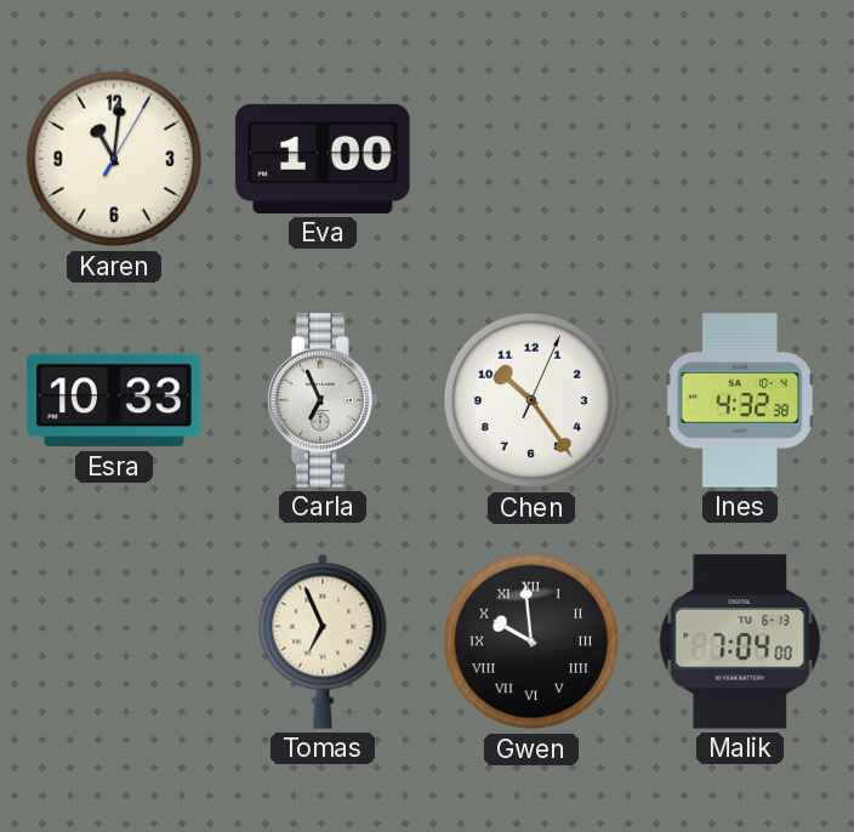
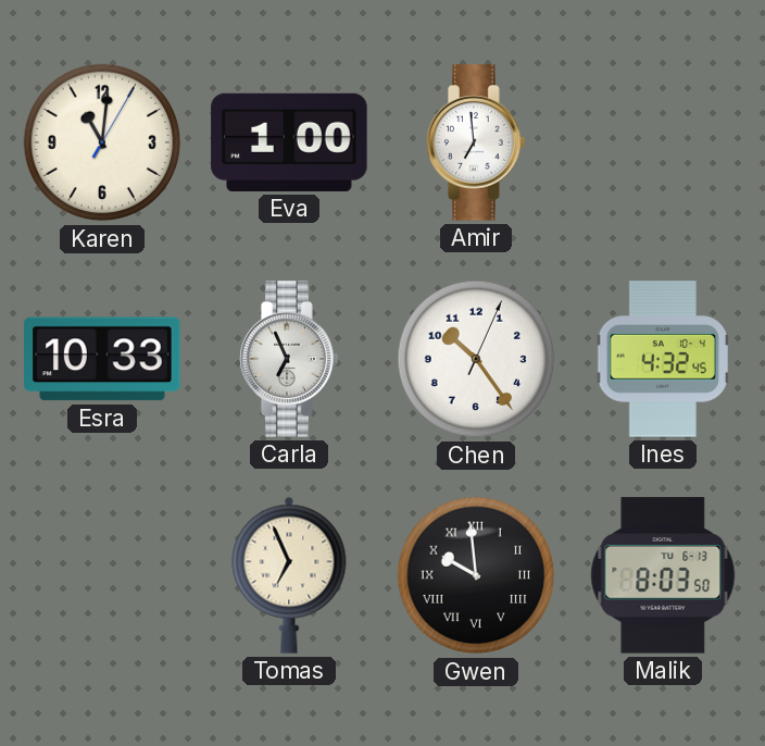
Amir: none -> 6:59 (476, 142)
Ines: 4:32:38 -> 4:32:45 (663, 359)
Malik: 7:04 -> 8:03 (663, 575)
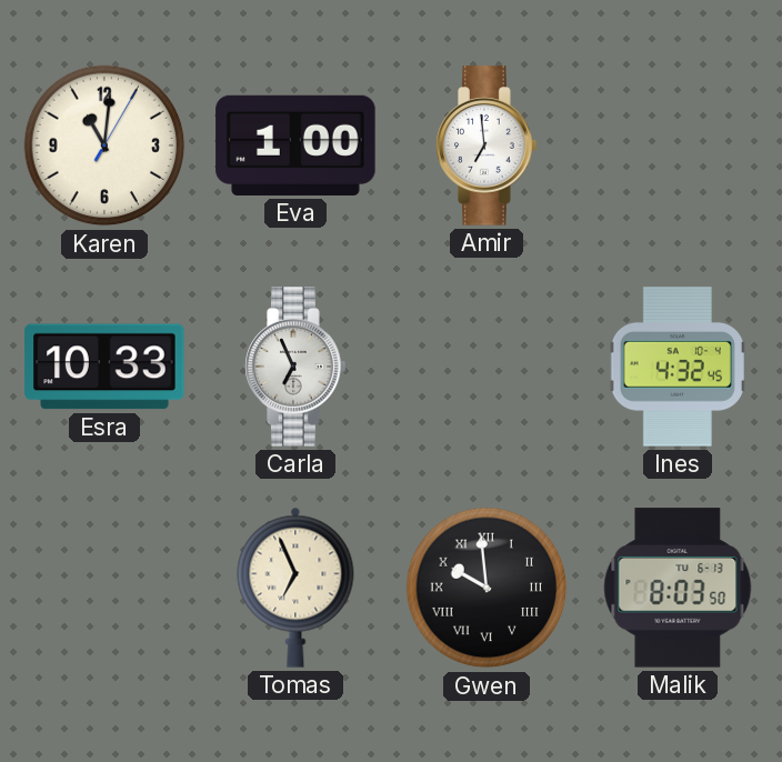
Chen: 10:24 -> none (476, 359)
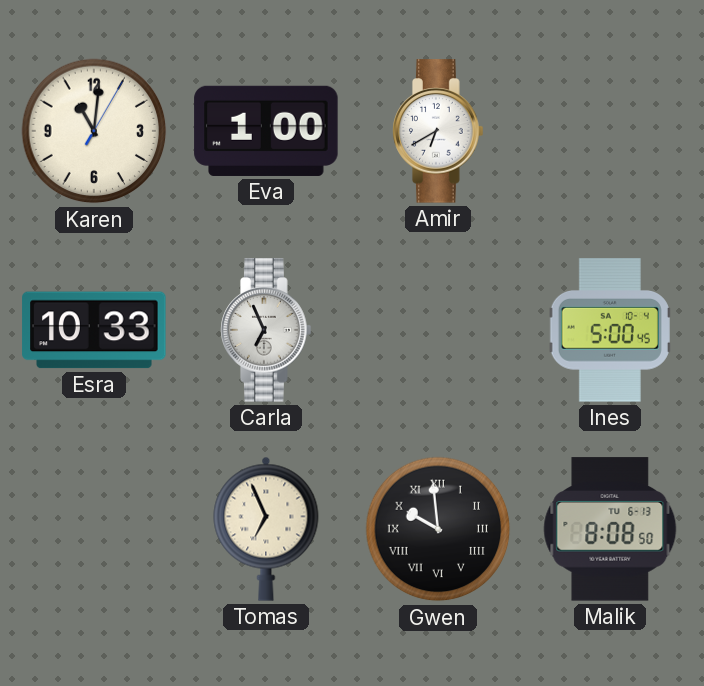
Amir: 6:59 -> 6:40 (438, 131)
Ines: 4:32 -> 5:00 (610, 330)
Malik: 8:03 -> 8:08 (610, 529)
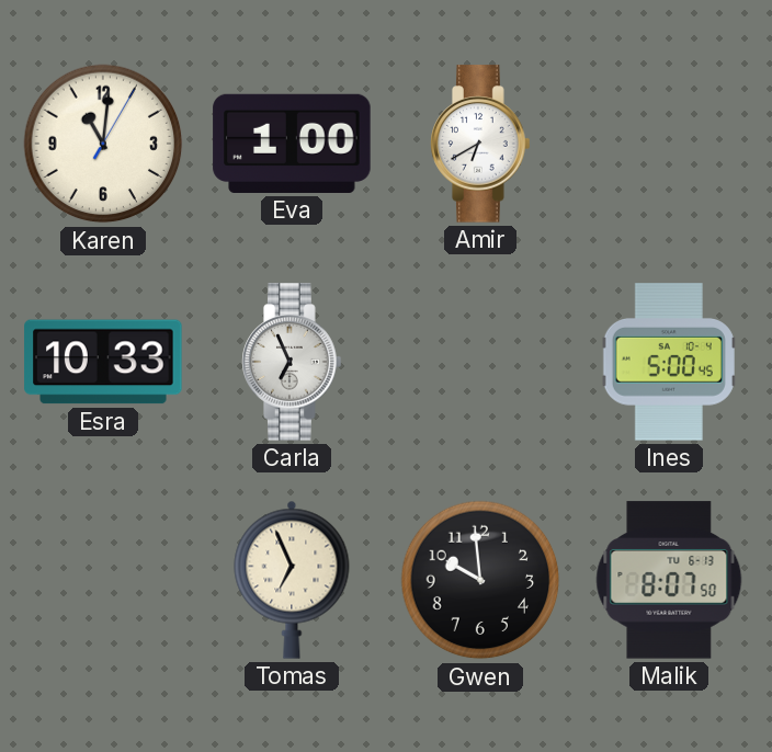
Gwen numerals: Roman -> Arabic (480, 580)
Malik: 8:08 -> 8:07 (669, 580)
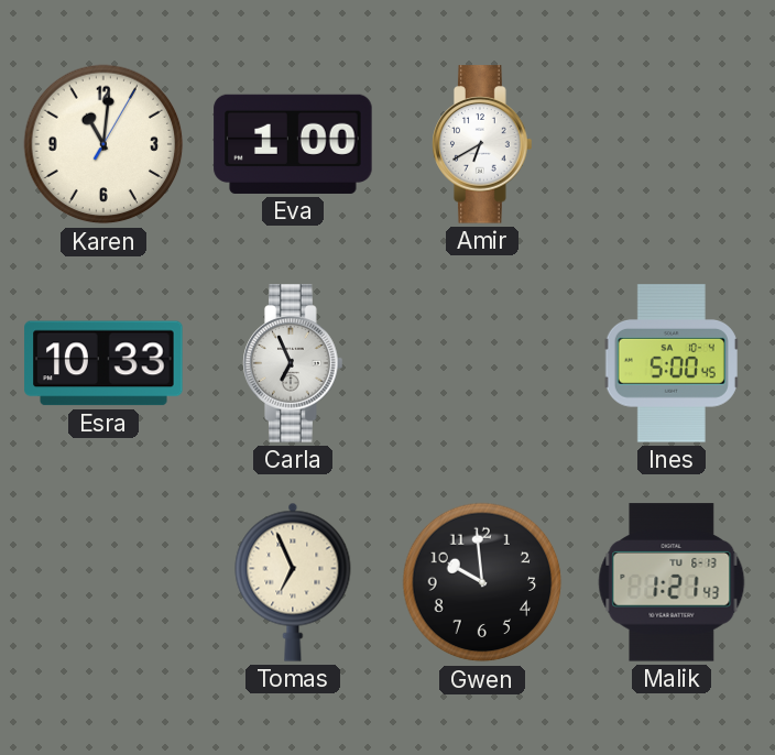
Malik: 8:07 -> 1:21 (672, 582)
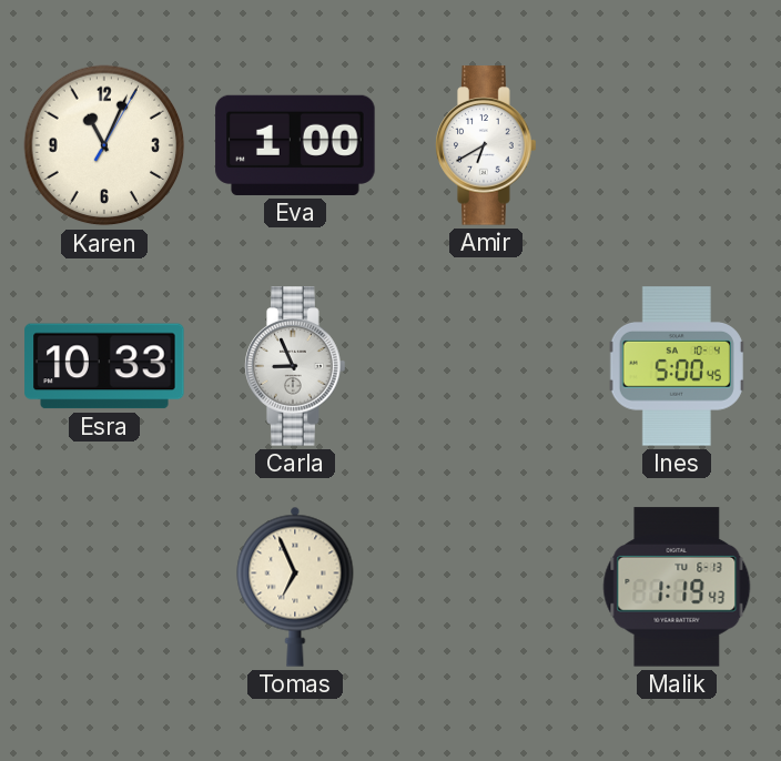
Karen: 11:01 -> 11:04 (104, 145)
Carla: 6:56 -> 8:56 (295, 366)
Gwen: 9:59 -> none (482, 582)
Malik: 1:21 -> 1:19 (677, 587)
